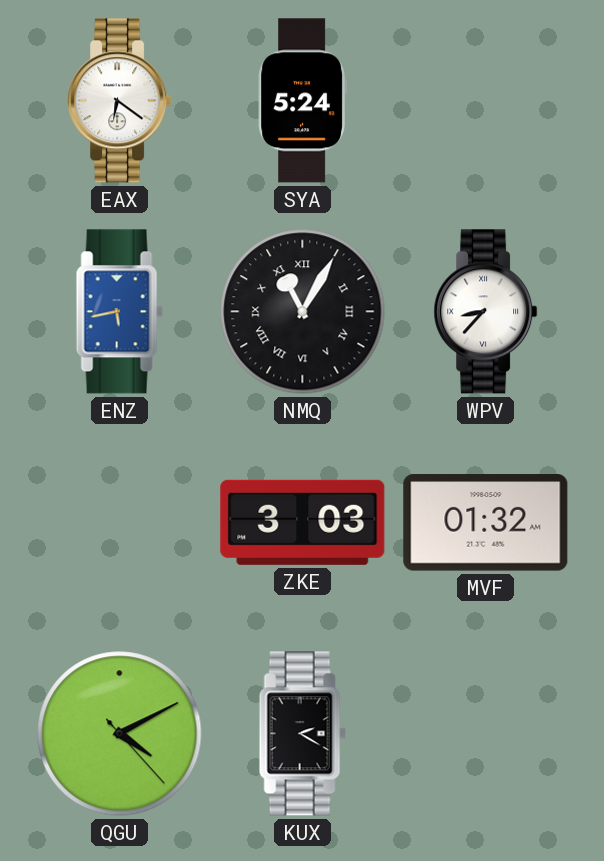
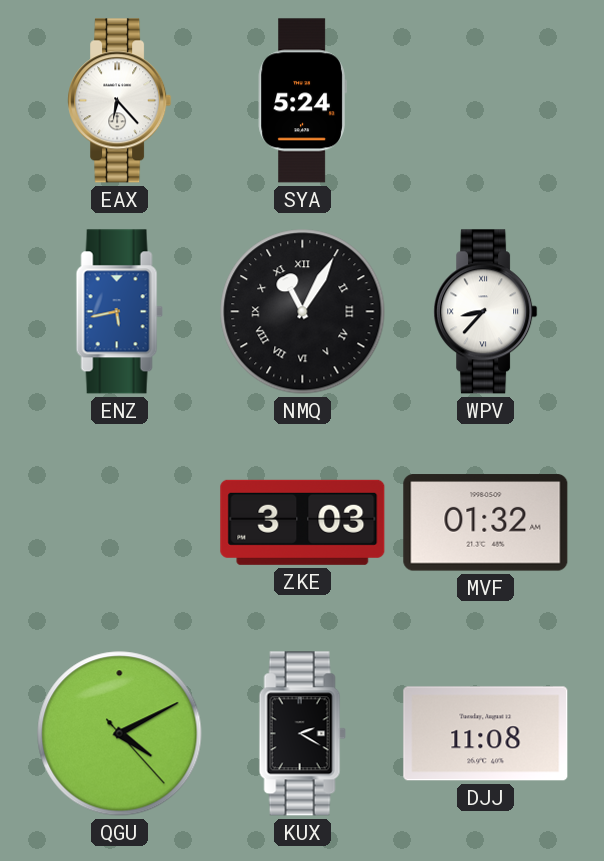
EAX: 6:21 -> 6:23 (120, 101)
DJJ: none -> 11:08 (486, 734)
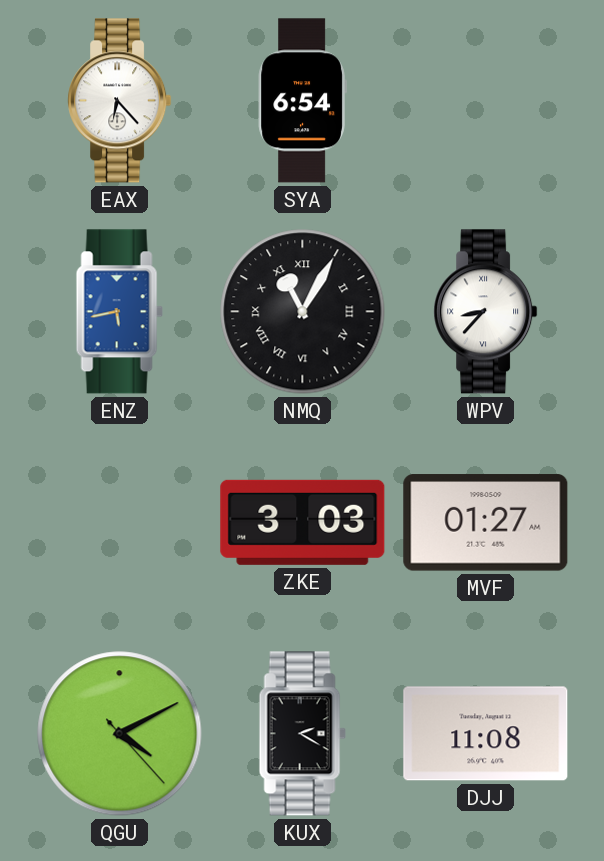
SYA: 5:24 -> 6:54 (302, 101)
MVF: 01:32 -> 01:27 (486, 523)
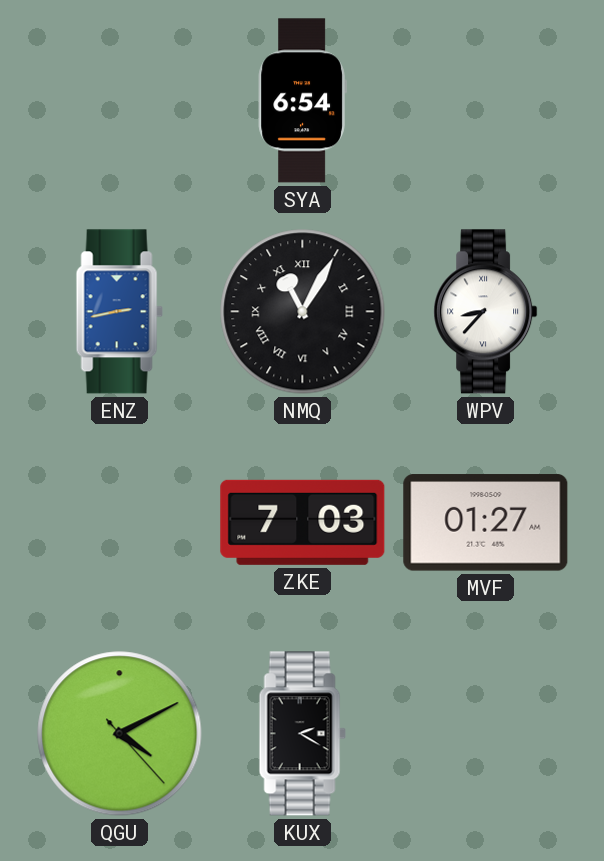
EAX: 6:23 -> none (120, 101)
ENZ: 5:43 -> 2:43 (119, 312)
ZKE: 3:03 -> 7:03 (303, 522)
DJJ: 11:08 -> none (486, 734)
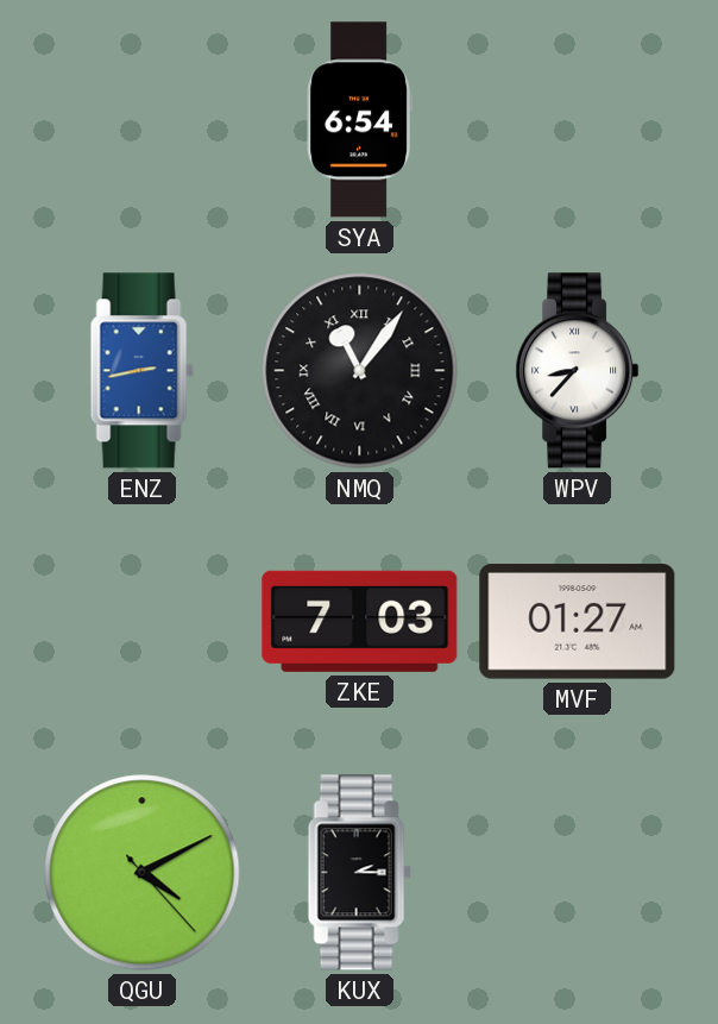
NMQ: 11:05 -> 11:06 (360, 371)
KUX: 2:20 -> 2:15 (359, 873)
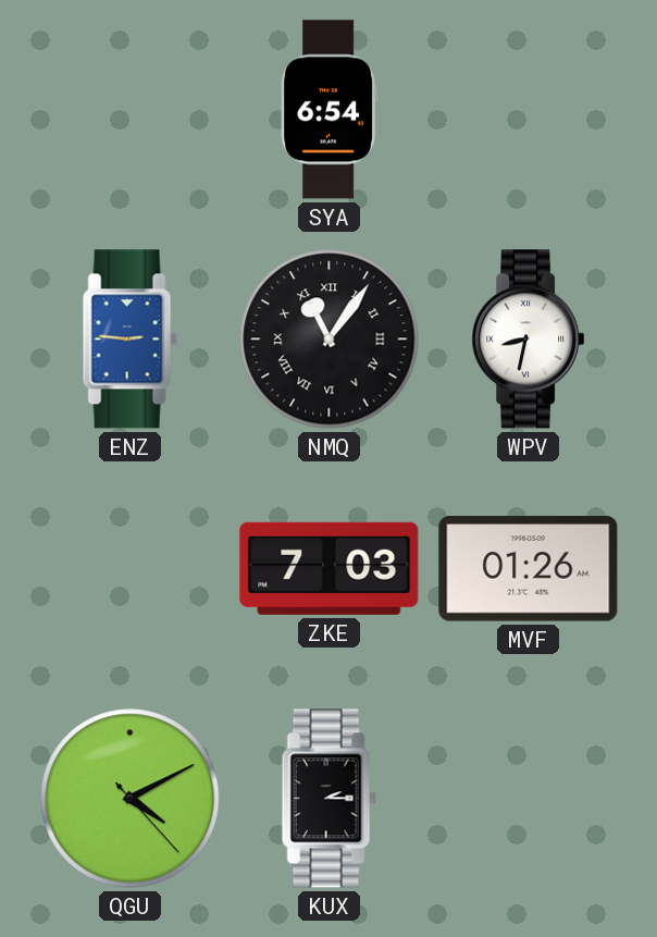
ENZ: 2:43 -> 2:46 (129, 340)
WPV: 8:37 -> 8:32 (529, 340)
MVF: 01:27 -> 01:26 (529, 569)
